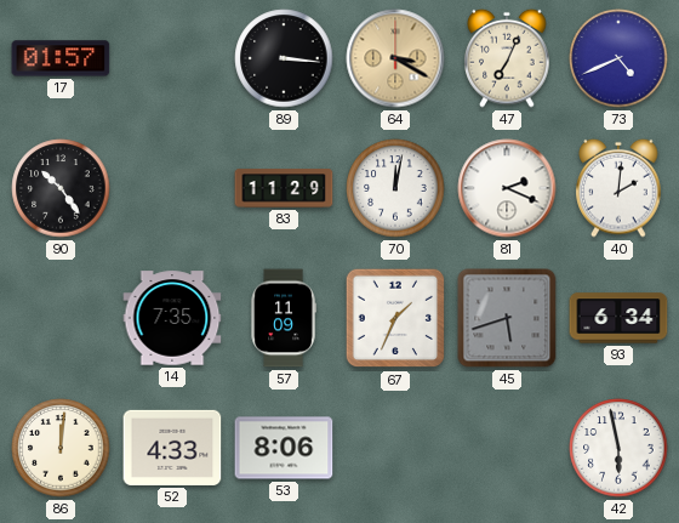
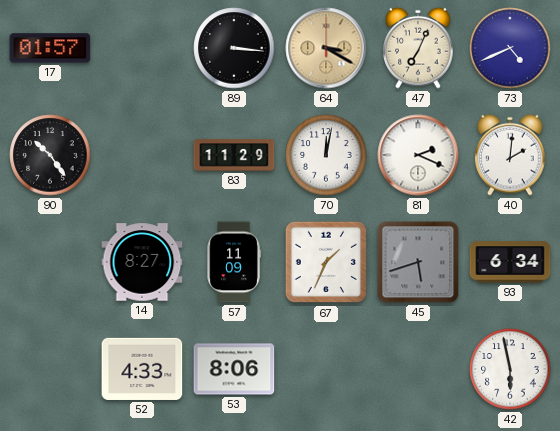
14: 7:35 -> 8:27 (142, 262)
86: 12:01 -> none (61, 448)
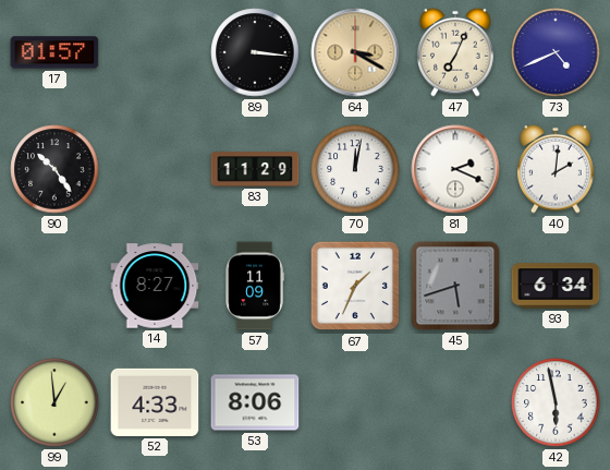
99: none -> 12:59 (54, 402)
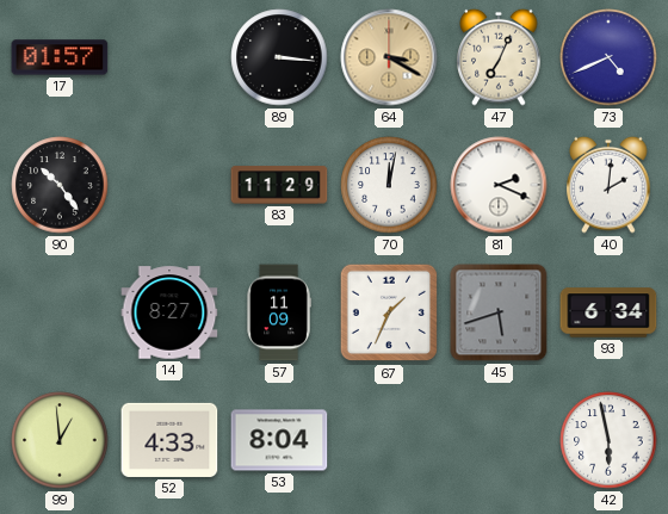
53: 8:06 -> 8:04 (279, 440)
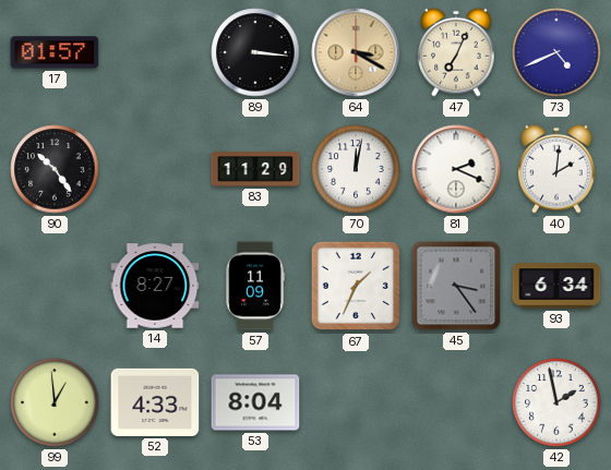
45: 5:42 -> 3:24 (456, 286)
42: 5:58 -> 1:58 (556, 402)
